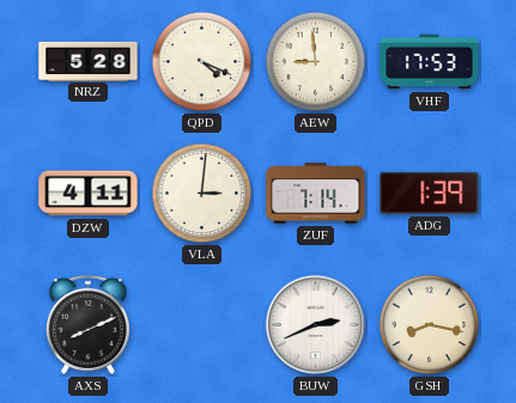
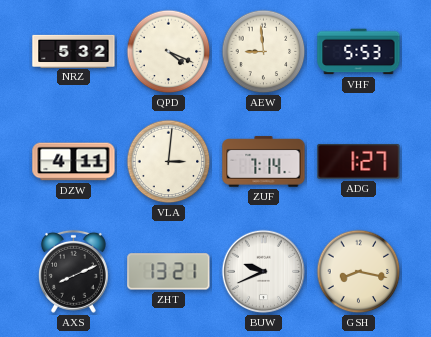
NRZ: 5:28 -> 5:32 (74, 51)
VHF: 17:53 -> 5:53 (359, 52)
ADG: 1:39 -> 1:27 (359, 161)
ZHT: none -> 13:21 (169, 272)
BUW: 2:41 -> 9:41 (264, 272)
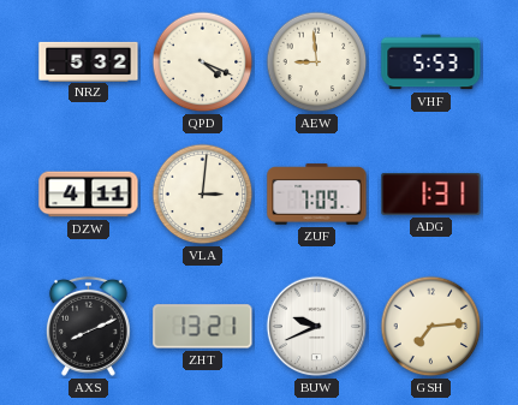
ZUF: 7:14 -> 7:09 (317, 195)
ADG: 1:27 -> 1:31 (431, 193)
GSH: 8:17 -> 7:14 (431, 327)
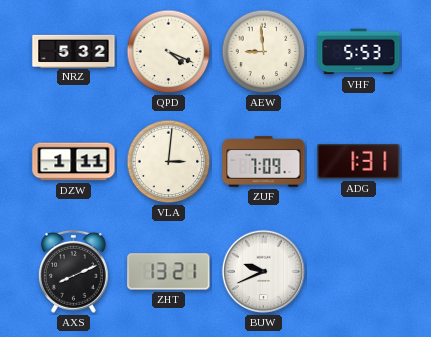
DZW: 4:11 -> 1:11 (74, 162)
GSH: 7:14 -> none (431, 327)
